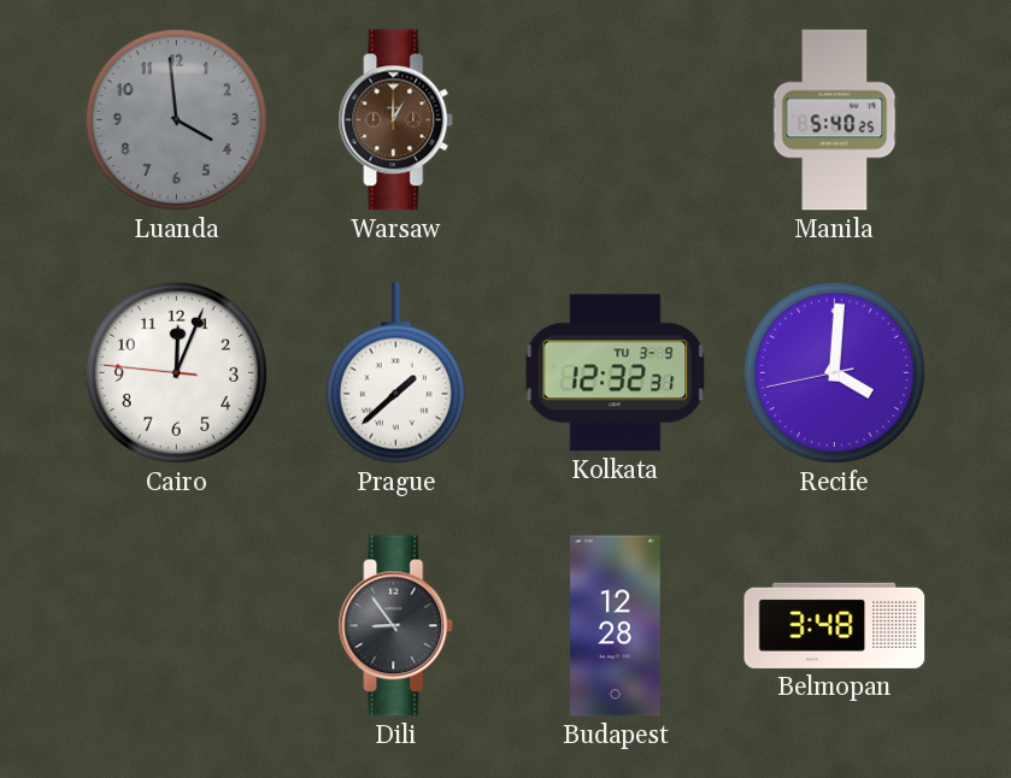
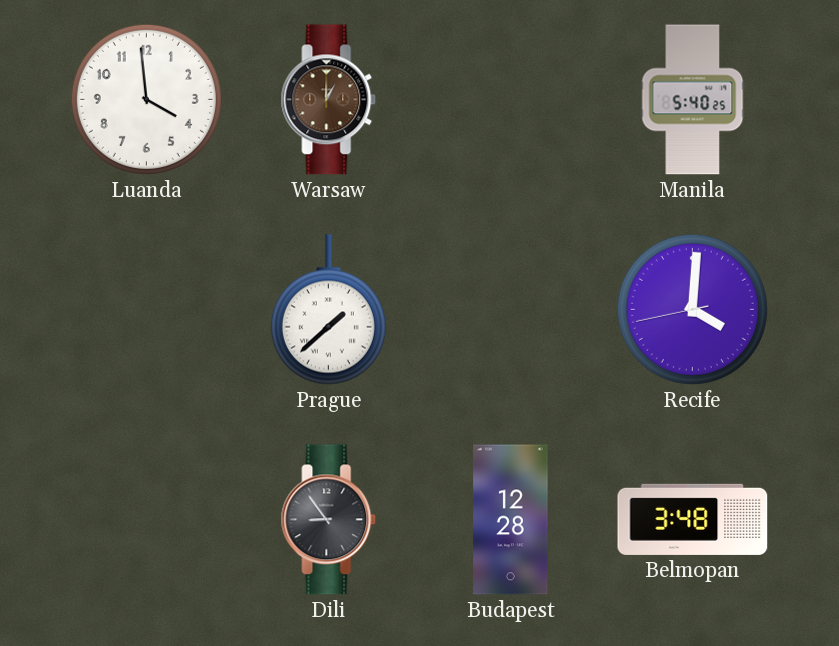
Luanda dial: grey -> white (146, 99)
Cairo: 12:03 -> none (176, 372)
Kolkata: 12:32 -> none (616, 373)
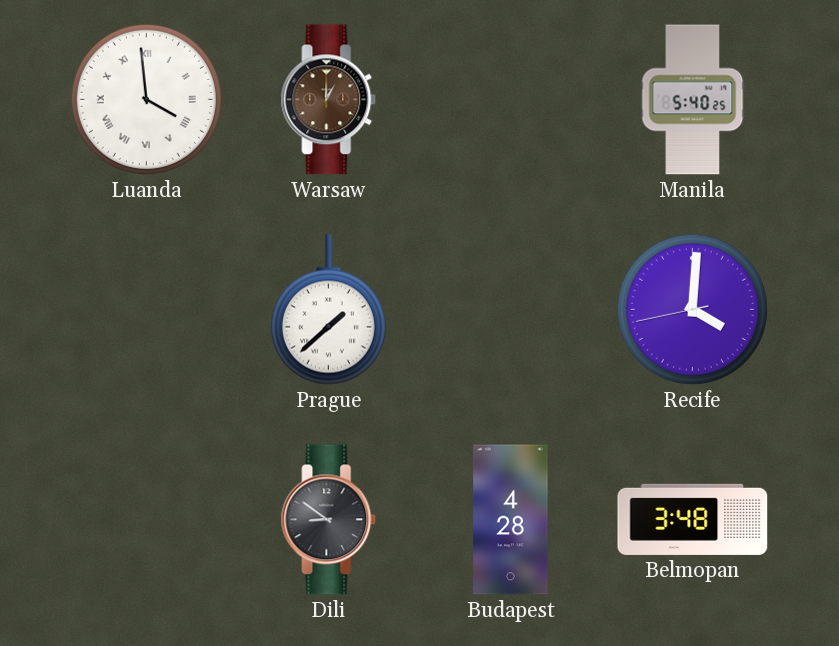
Luanda numerals: Arabic -> Roman (146, 99)
Dili: 8:54 -> 8:51 (329, 520)
Budapest: 12:28 -> 4:28 (511, 520)
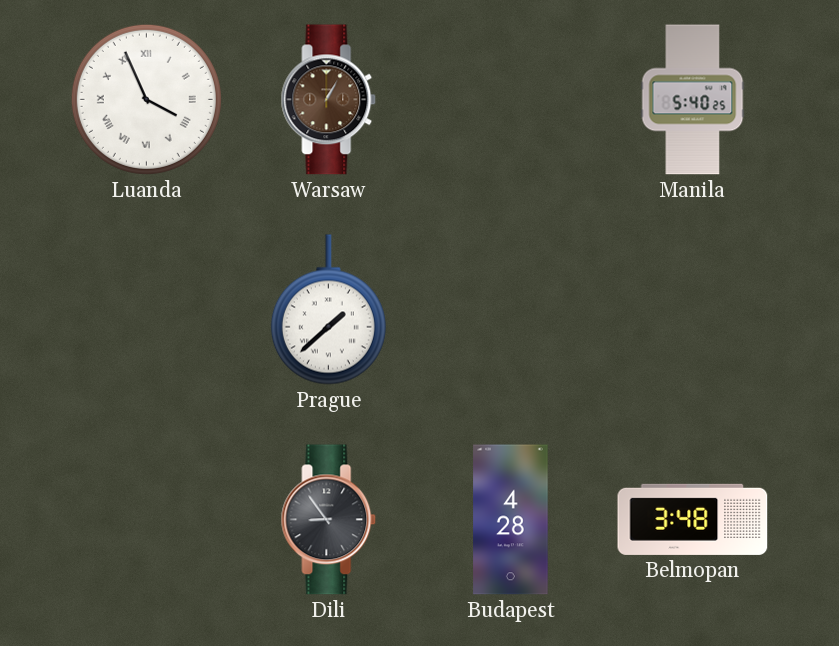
Luanda: 3:59 -> 3:56 (146, 99)
Warsaw: 1:00 -> 1:05 (329, 100)
Recife: 4:00 -> none (692, 309)
Dili: 8:51 -> 8:54 (329, 520)
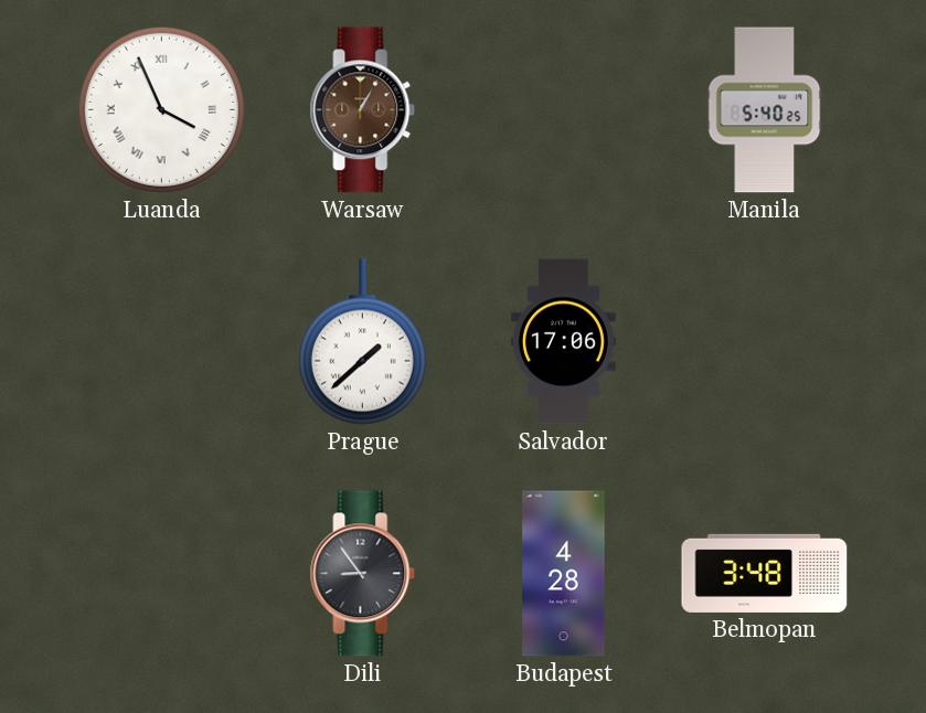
Salvador: none -> 17:06 (563, 342)
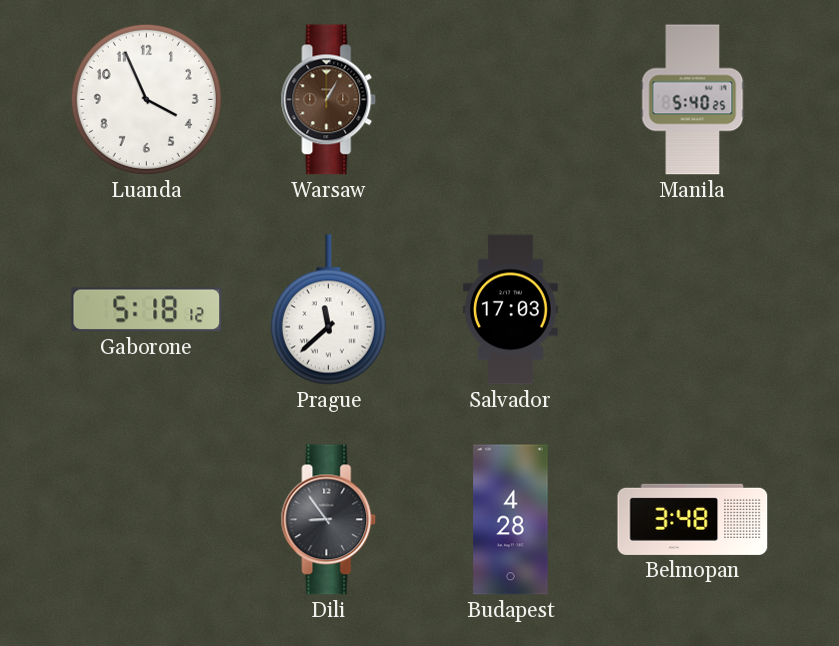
Luanda numerals: Roman -> Arabic (146, 99)
Gaborone: none -> 5:18 (147, 310)
Prague: 1:38 -> 11:38 (328, 310)
Salvador: 17:06 -> 17:03 (510, 310)
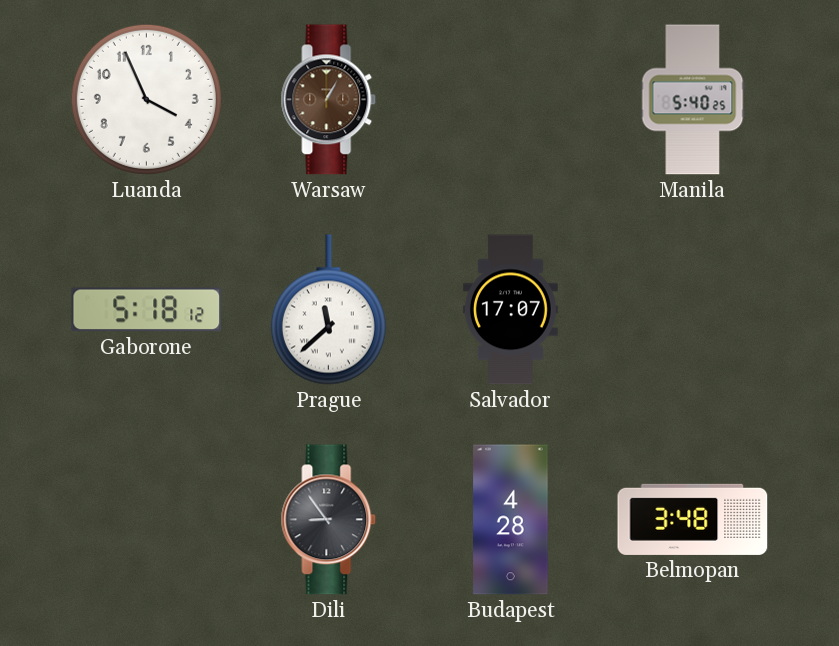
Salvador: 17:03 -> 17:07 (510, 310)
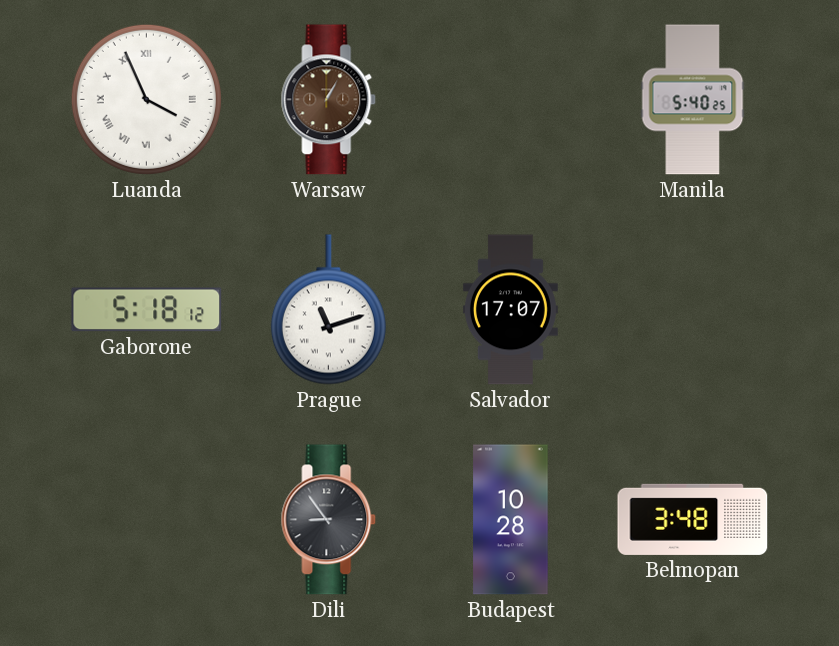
Luanda numerals: Arabic -> Roman (146, 99)
Prague: 11:38 -> 11:12 (328, 310)
Budapest: 4:28 -> 10:28 (511, 520)
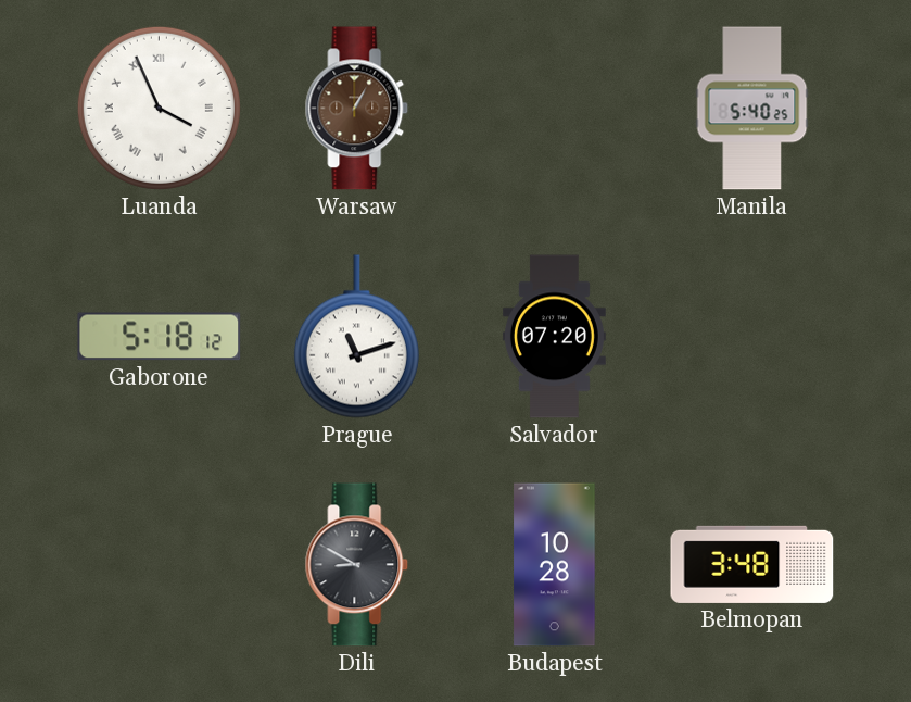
Salvador: 17:07 -> 07:20 (554, 337)
Dili: 8:54 -> 8:50 (357, 565)
